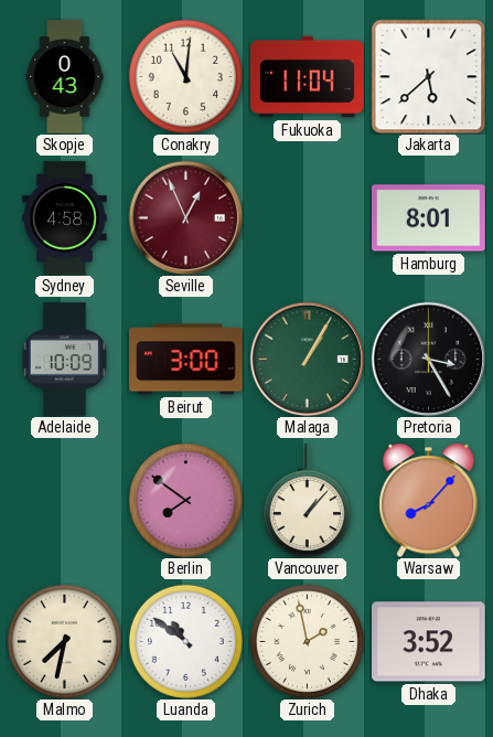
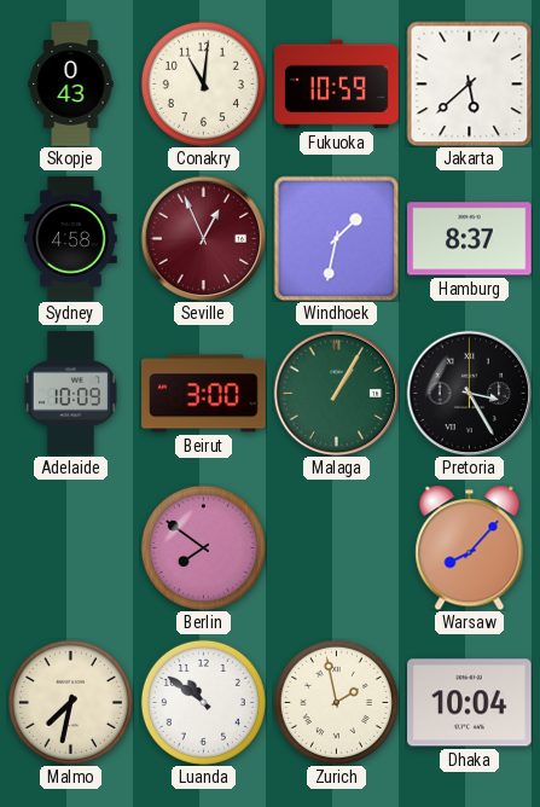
Fukuoka: 11:04 -> 10:59 (337, 85)
Windhoek: none -> 1:32 (336, 238)
Hamburg: 8:01 -> 8:37 (470, 239)
Vancouver: 1:07 -> none (307, 501)
Dhaka: 3:52 -> 10:04 (470, 703)
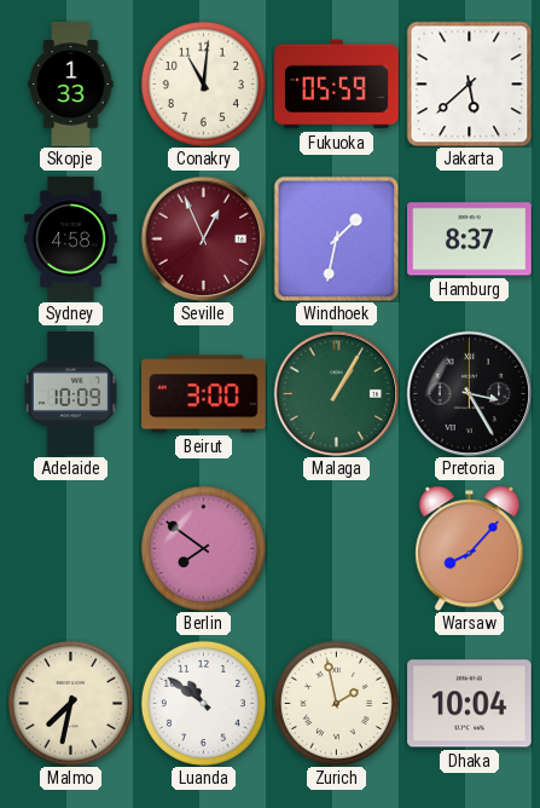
Skopje: 0:43 -> 1:33 (71, 85)
Fukuoka: 10:59 -> 05:59 (337, 85)
